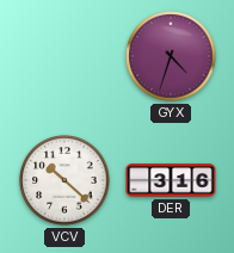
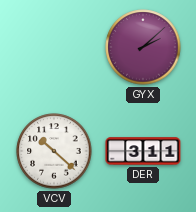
GYX: 4:33 -> 2:08 (143, 47)
DER: 3:16 -> 3:11 (143, 151)
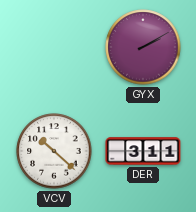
GYX: 2:08 -> 2:10 (143, 47)
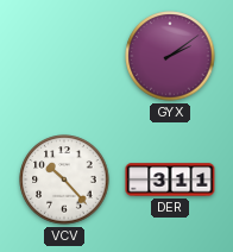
GYX: 2:10 -> 2:09 (170, 56)
VCV: 10:22 -> 10:23 (64, 179)
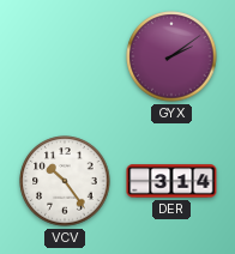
VCV: 10:23 -> 10:24 (65, 181)
DER: 3:11 -> 3:14 (171, 181)
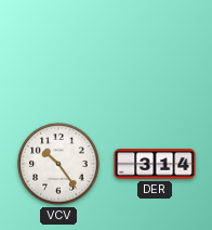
GYX: 2:09 -> none (171, 56)
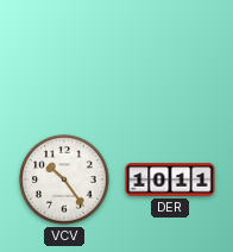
DER: 3:14 -> 10:11 (170, 179)
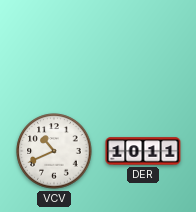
VCV: 10:24 -> 10:41 (54, 151)
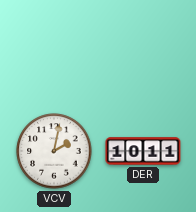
VCV: 10:41 -> 2:02 (54, 151)
